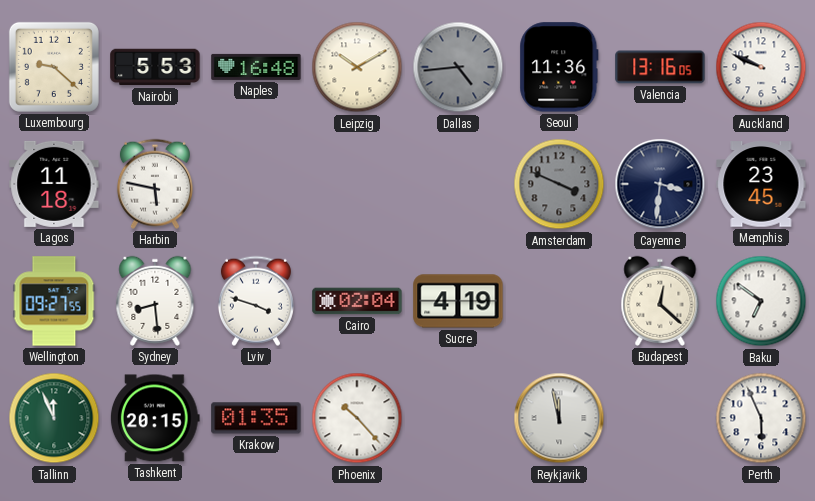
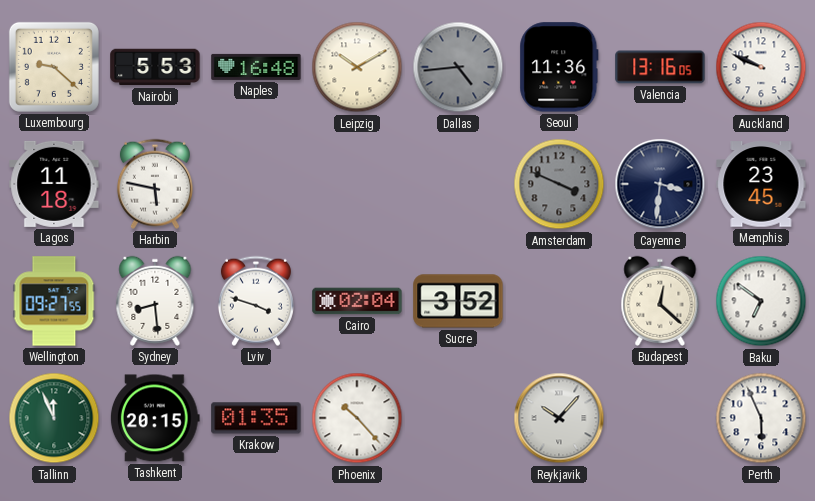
Sucre: 4:19 -> 3:52 (458, 301)
Reykjavik: 11:58 -> 10:07 (559, 418)
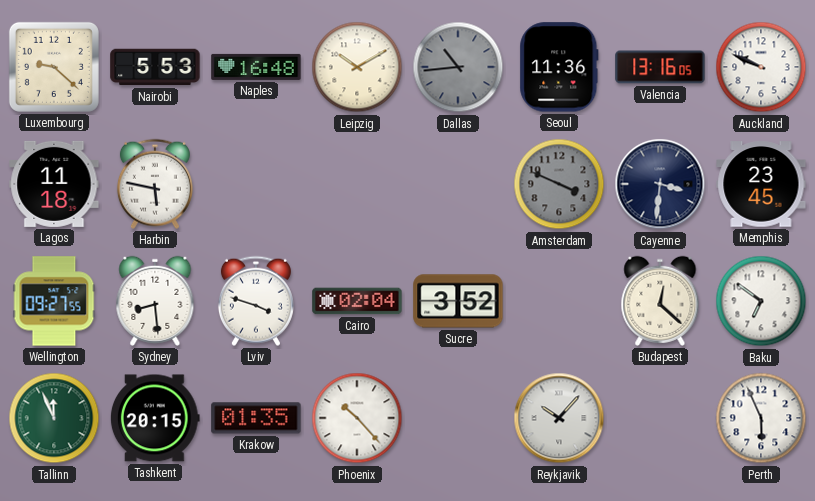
Dallas: 4:44 -> 10:44 (458, 67)
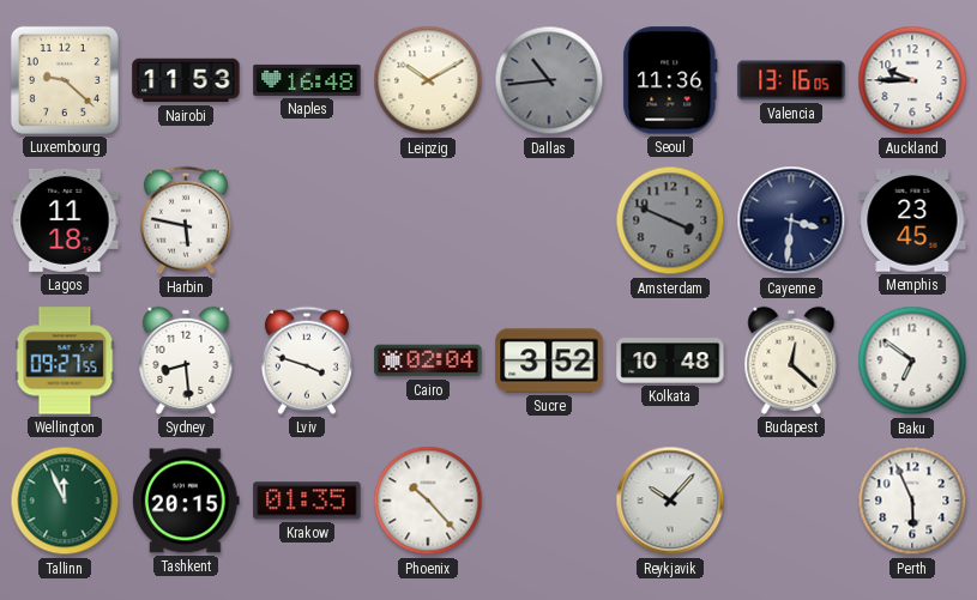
Nairobi: 5:53 -> 11:53 (186, 80)
Auckland: 9:49 -> 9:45 (912, 80)
Kolkata: none -> 10:48 (670, 360)
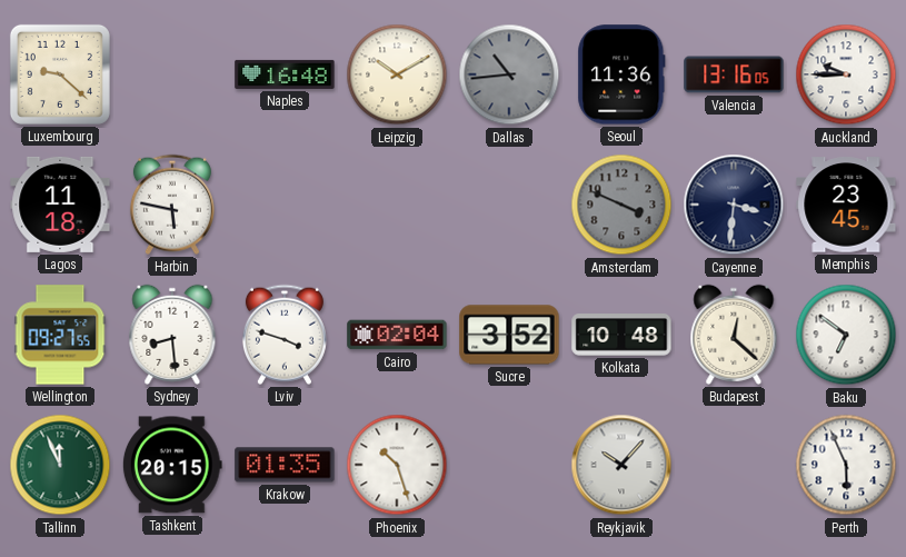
Nairobi: 11:53 -> none (186, 80)
Phoenix: 10:23 -> 10:27 (397, 465)
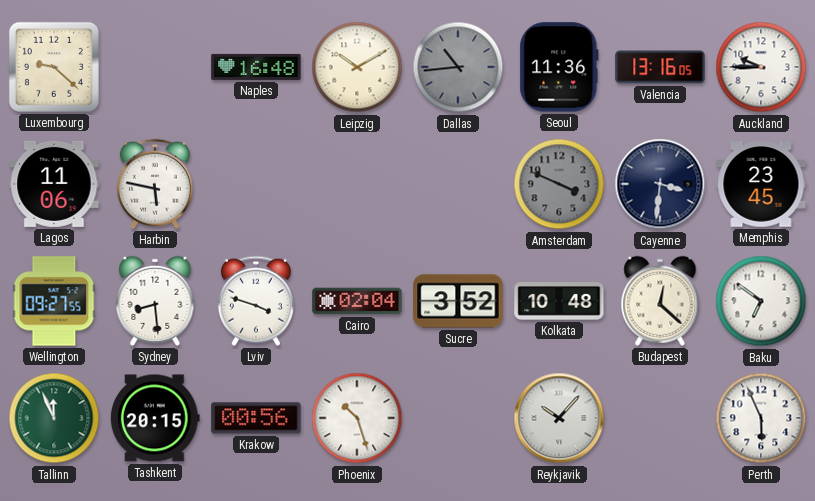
Lagos: 11:18 -> 11:06 (54, 184)
Krakow: 01:35 -> 00:56 (256, 418)
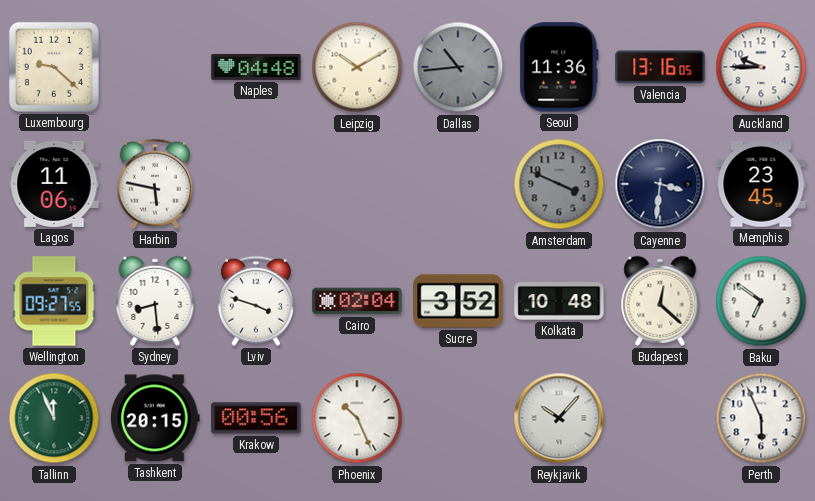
Naples: 16:48 -> 04:48 (256, 67)
Phoenix: 10:27 -> 10:26 (357, 418)
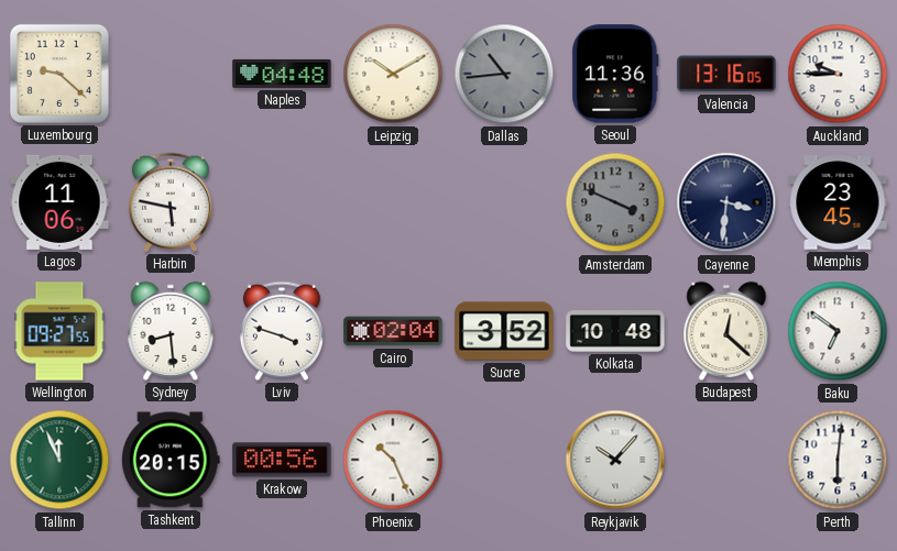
Perth: 5:56 -> 6:01 (838, 460)
